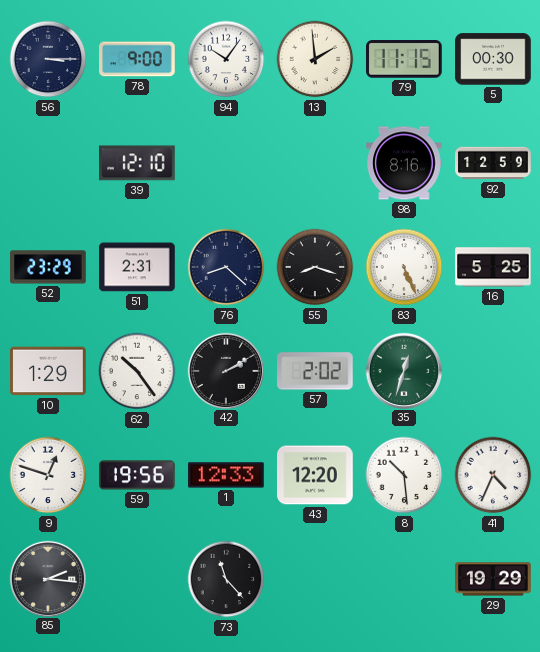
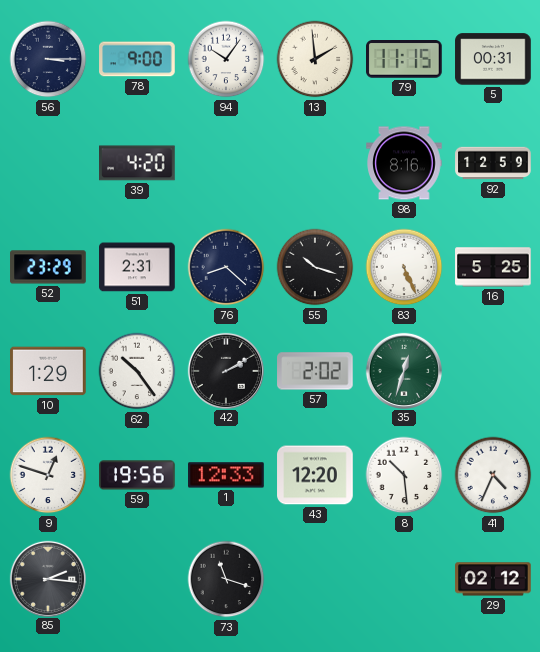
5: 00:30 -> 00:31 (493, 59)
39: 12:10 -> 4:20 (138, 163)
55: 8:18 -> 10:18 (315, 267)
73: 11:23 -> 11:18 (226, 579)
29: 19:29 -> 02:12 (493, 579)
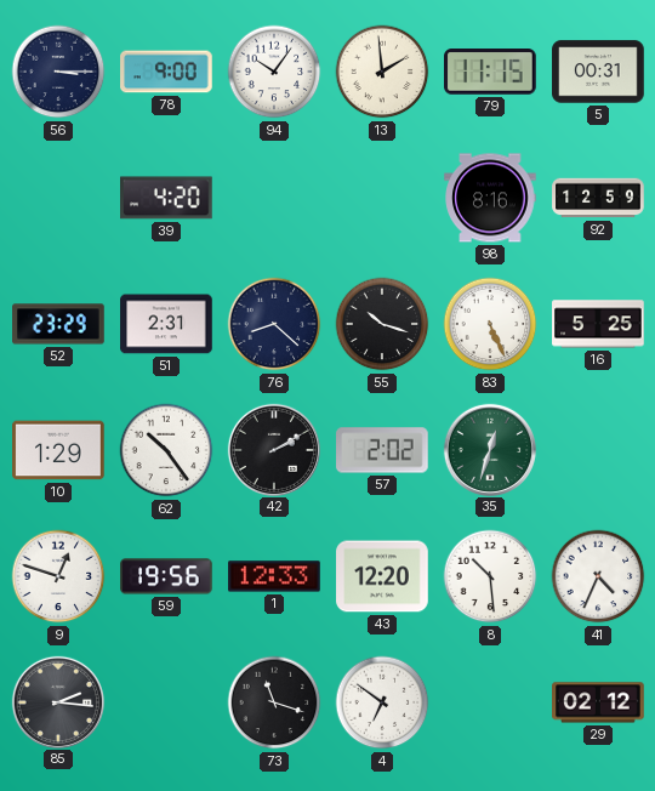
4: none -> 6:51 (382, 702)
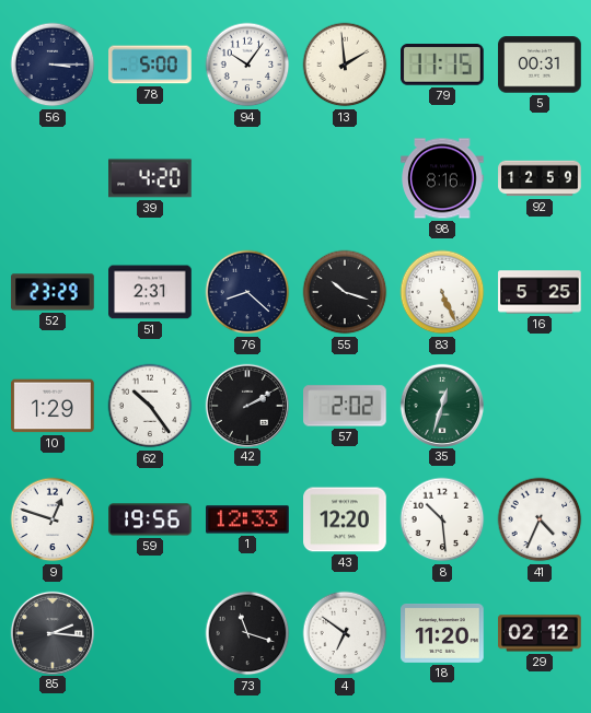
78: 9:00 -> 5:00 (150, 65)
18: none -> 11:20 (442, 633)
